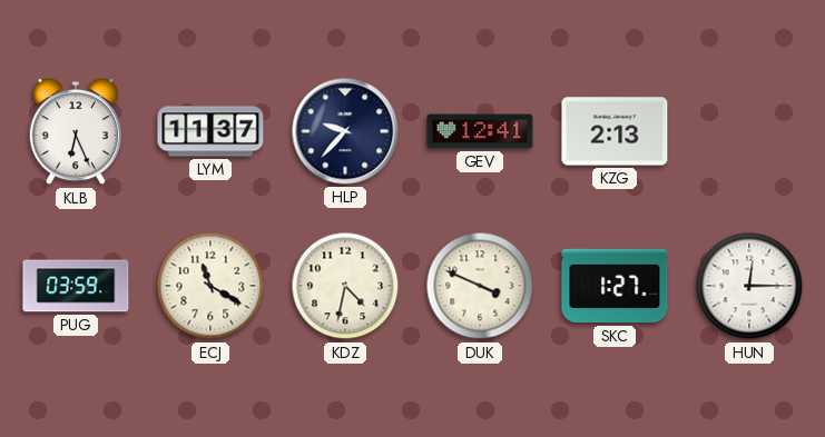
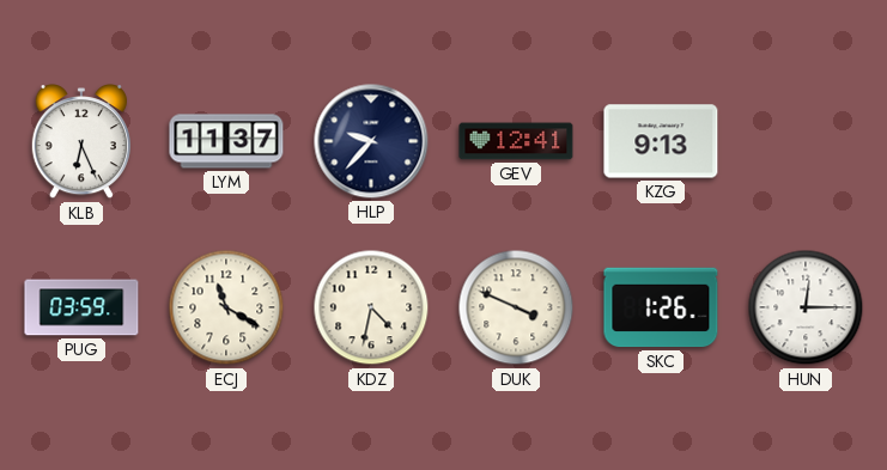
KZG: 2:13 -> 9:13 (661, 141)
SKC: 1:27 -> 1:26 (661, 307)
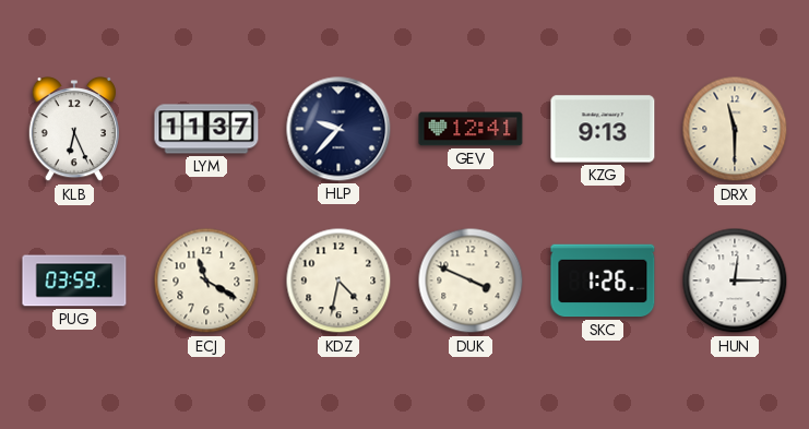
DRX: none -> 11:30 (735, 129)
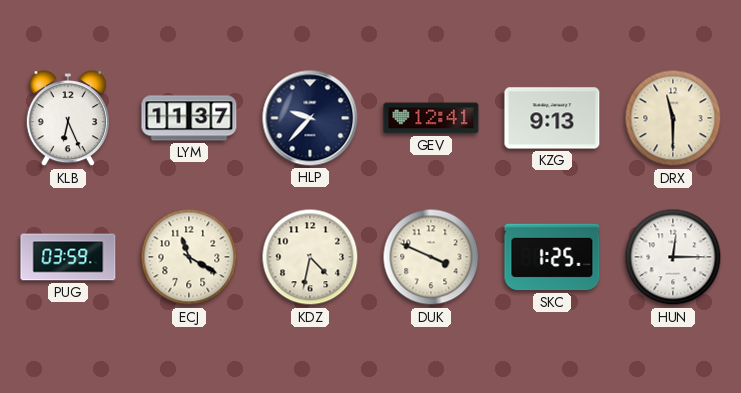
SKC: 1:26 -> 1:25 (552, 257)
